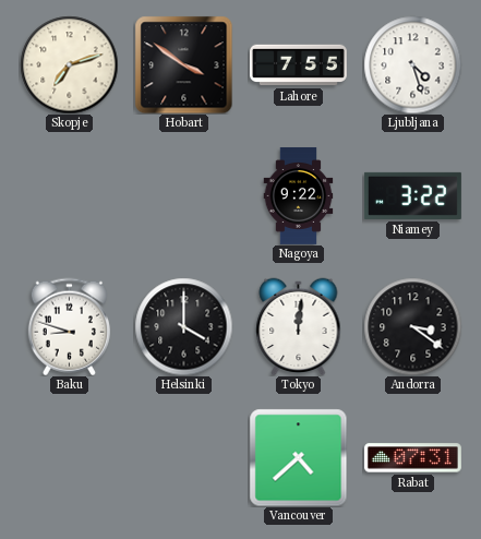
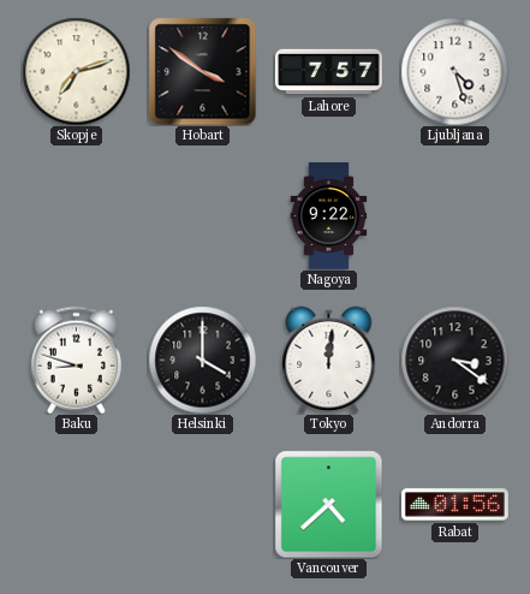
Lahore: 7:55 -> 7:57 (328, 72)
Niamey: 3:22 -> none (412, 195)
Rabat: 07:31 -> 01:56 (454, 505)
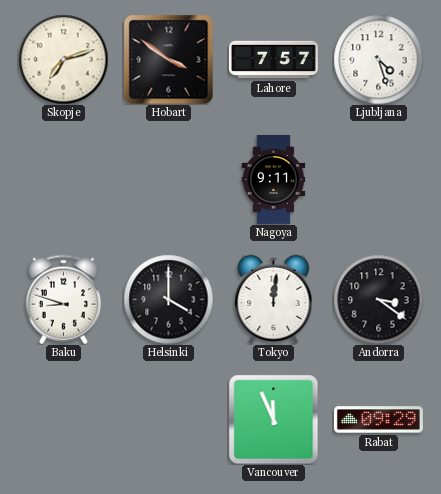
Nagoya: 9:22 -> 9:11 (274, 179)
Vancouver: 4:38 -> 11:56 (273, 419)
Rabat: 01:56 -> 09:29 (378, 420)
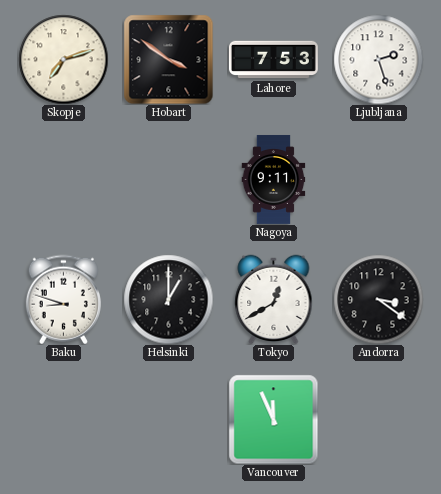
Lahore: 7:57 -> 7:53 (273, 60)
Ljubljana: 4:27 -> 2:27 (378, 59)
Helsinki: 4:00 -> 1:00 (168, 299)
Tokyo: 12:01 -> 12:40 (274, 299)
Rabat: 09:29 -> none (378, 420)
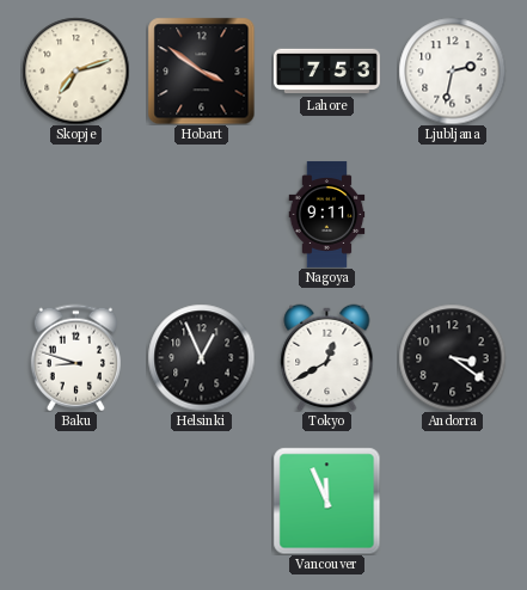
Ljubljana: 2:27 -> 2:32 (452, 70)
Helsinki: 1:00 -> 12:56 (201, 357)
